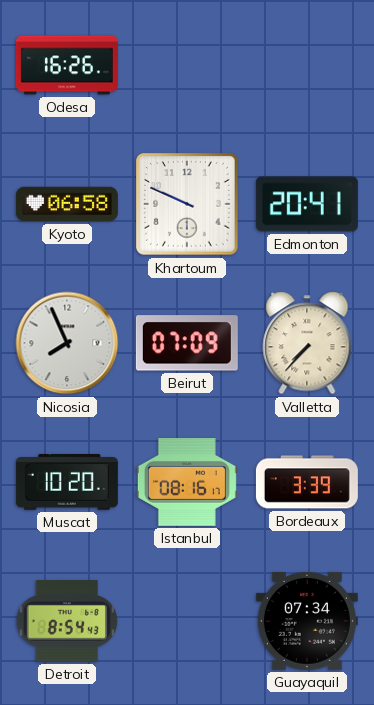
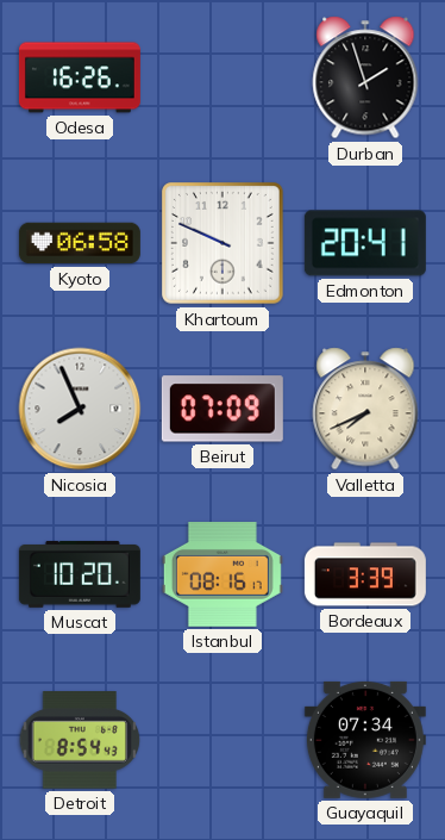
Durban: none -> 1:57 (365, 77)
Valletta: 7:37 -> 7:41 (365, 409)
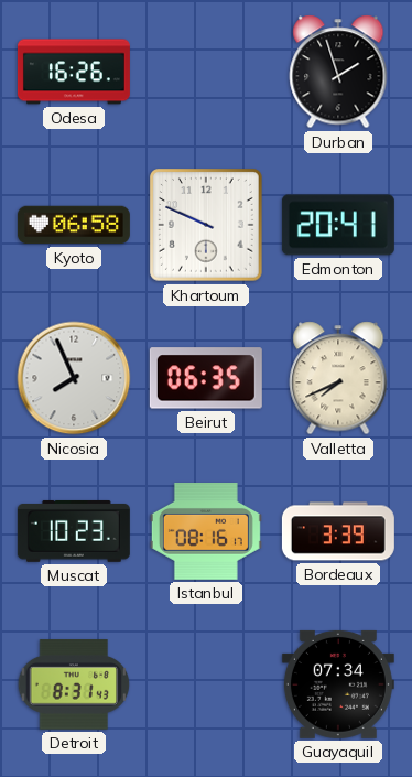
Beirut: 07:09 -> 06:35 (206, 378)
Muscat: 10:20 -> 10:23 (74, 531)
Detroit: 8:54 -> 8:31 (74, 684)
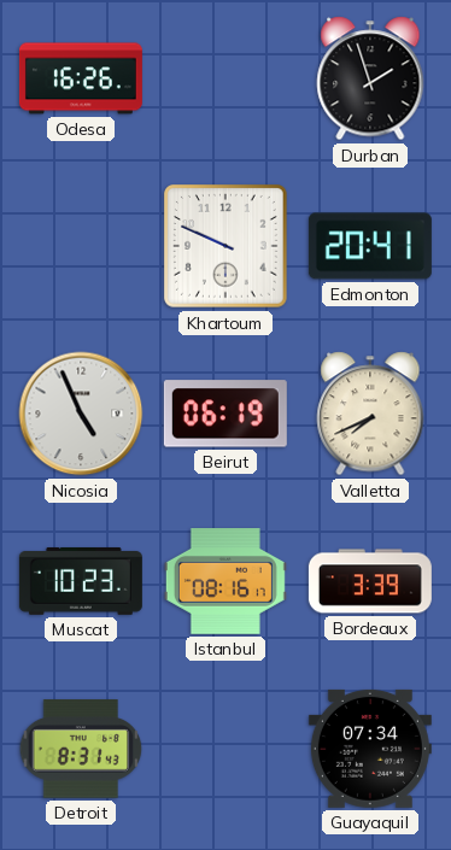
Kyoto: 06:58 -> none (74, 225)
Nicosia: 7:56 -> 4:56 (81, 414)
Beirut: 06:35 -> 06:19 (225, 414)
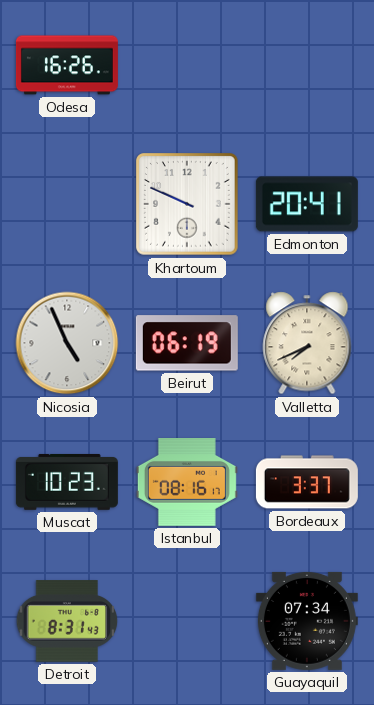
Durban: 1:57 -> none (370, 78)
Bordeaux: 3:39 -> 3:37 (307, 482)
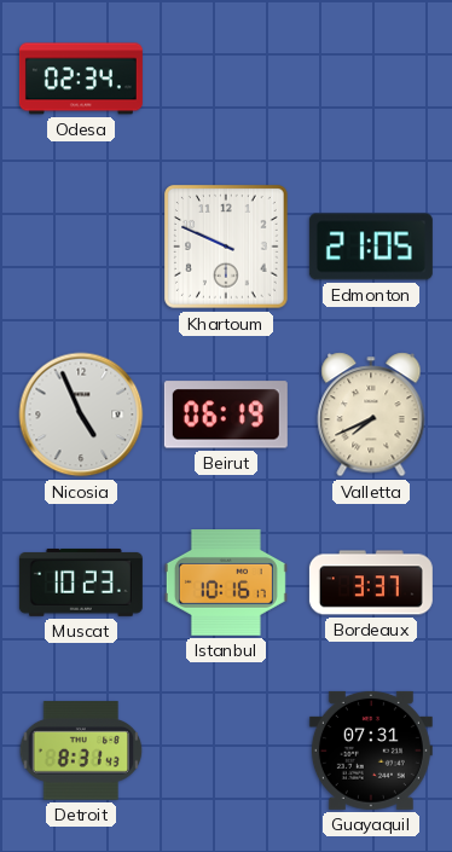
Odesa: 16:26 -> 02:34 (81, 79)
Edmonton: 20:41 -> 21:05 (371, 247)
Istanbul: 08:16 -> 10:16 (226, 584)
Guayaquil: 07:34 -> 07:31 (371, 750)
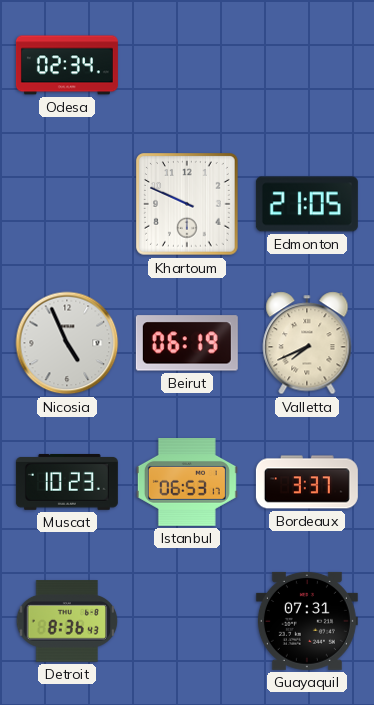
Istanbul: 10:16 -> 06:53 (187, 483)
Detroit: 8:31 -> 8:36 (67, 621)
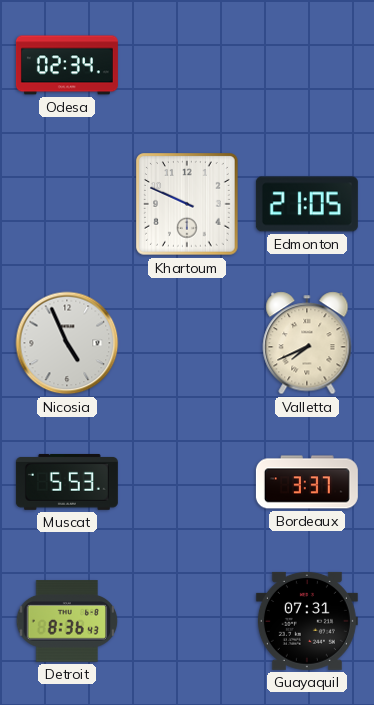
Beirut: 06:19 -> none (187, 343)
Muscat: 10:23 -> 5:53 (67, 482)
Istanbul: 06:53 -> none (187, 483)
